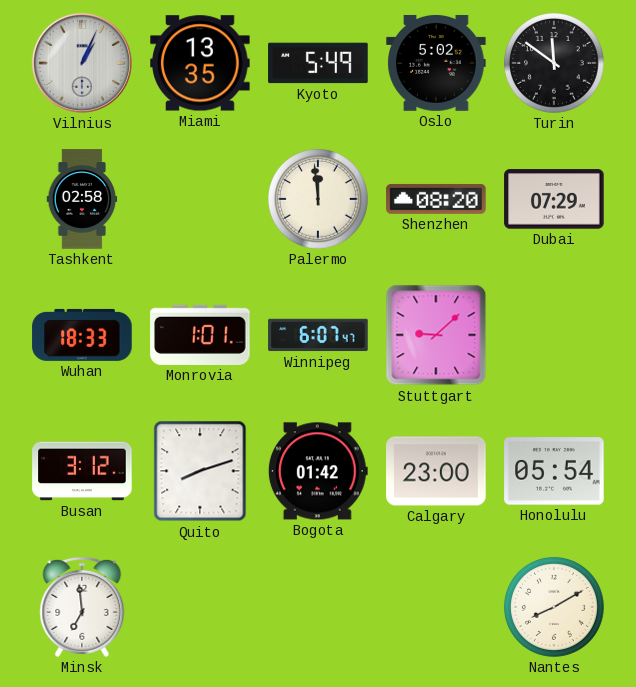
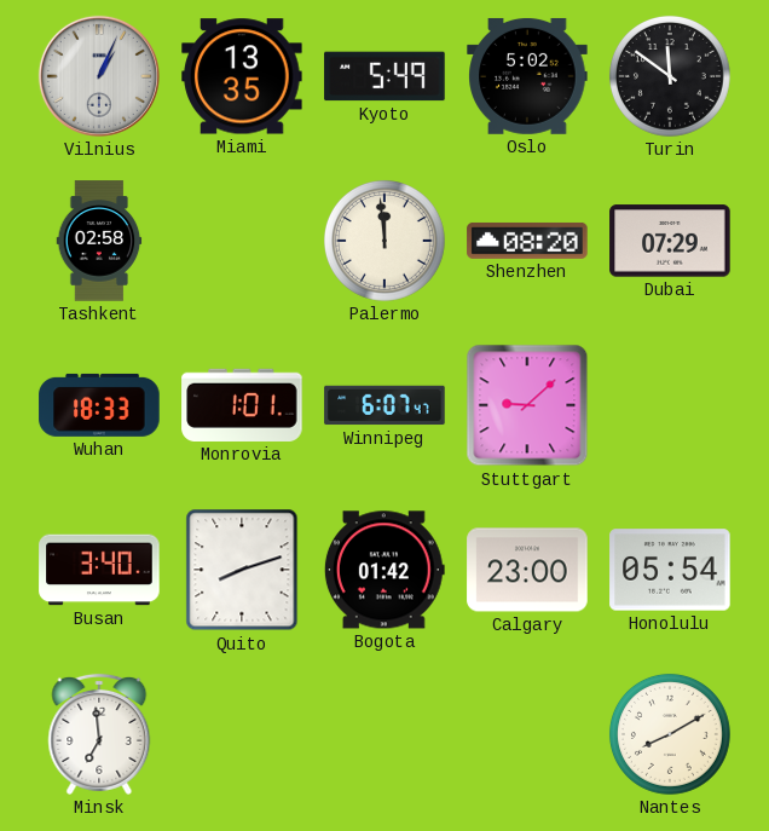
Busan: 3:12 -> 3:40 (99, 570)
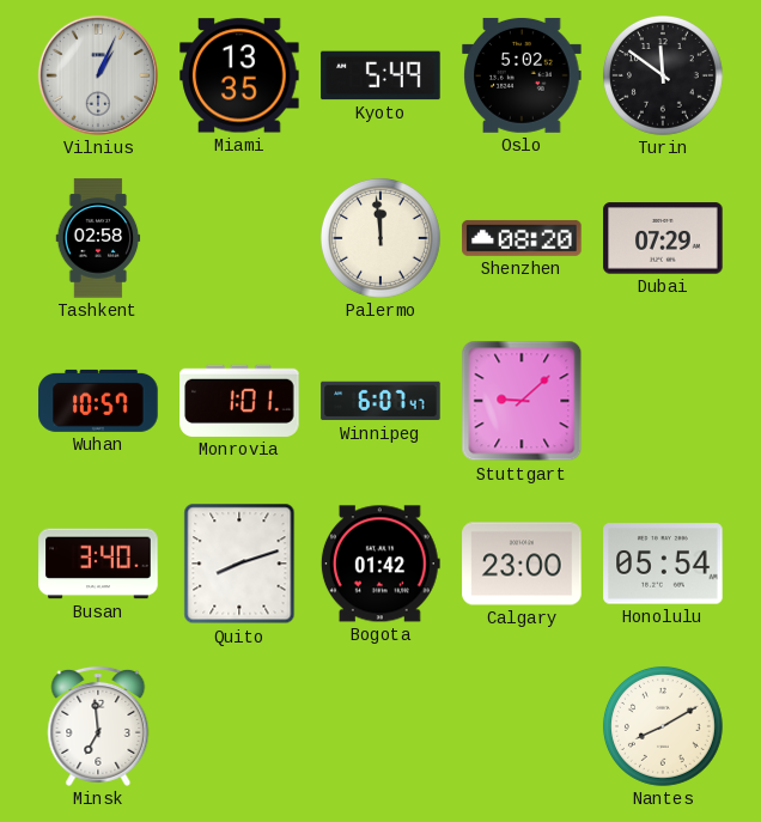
Wuhan: 18:33 -> 10:57 (98, 401)
